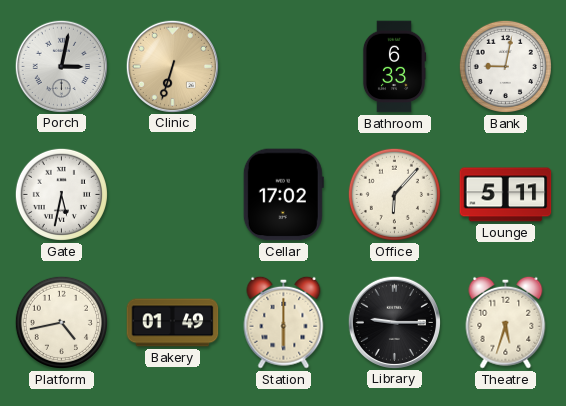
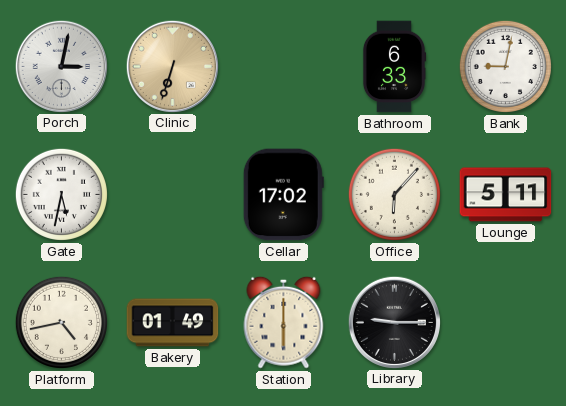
Theatre: 5:33 -> none (506, 322)
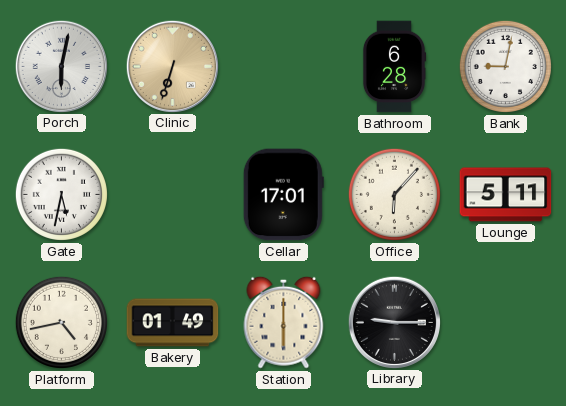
Porch: 3:02 -> 6:02 (61, 66)
Bathroom: 6:33 -> 6:28 (394, 67)
Cellar: 17:02 -> 17:01 (283, 195)
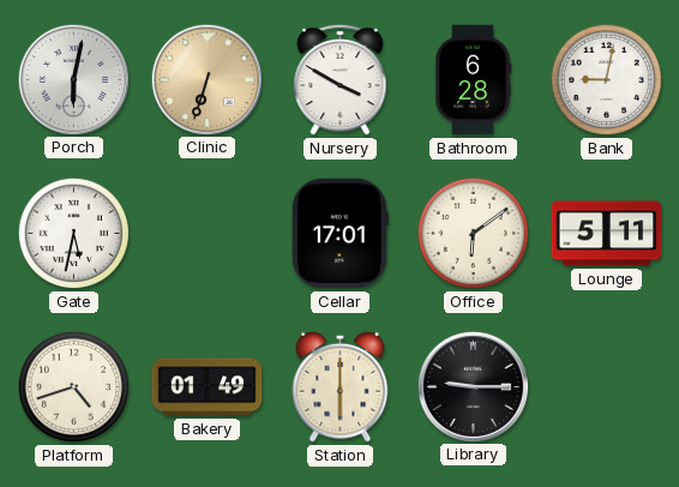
Nursery: none -> 3:50 (341, 79)
Office: 6:07 -> 6:09 (473, 233)
Platform: 4:43 -> 4:42 (73, 386)
